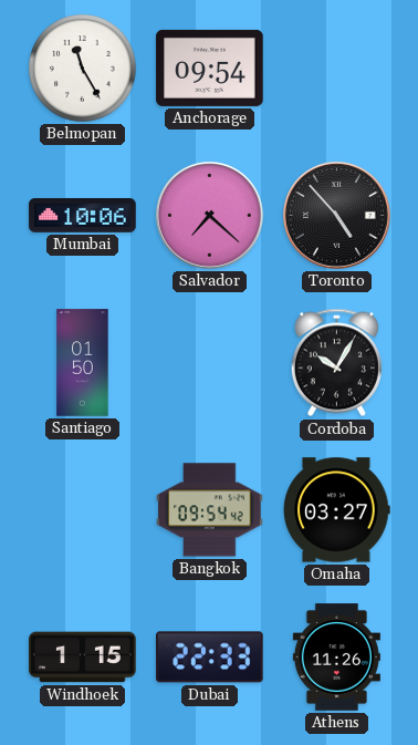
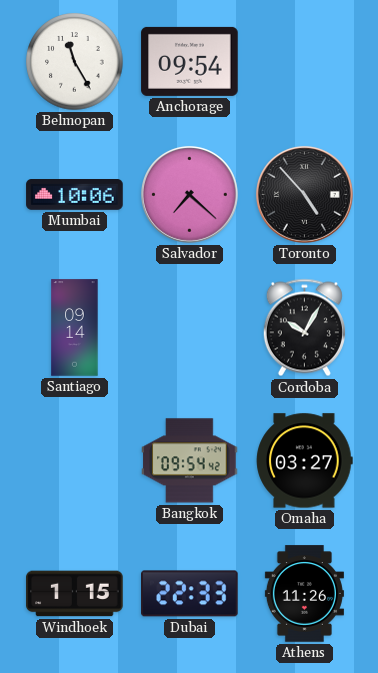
Santiago: 01:50 -> 09:14 (75, 328)
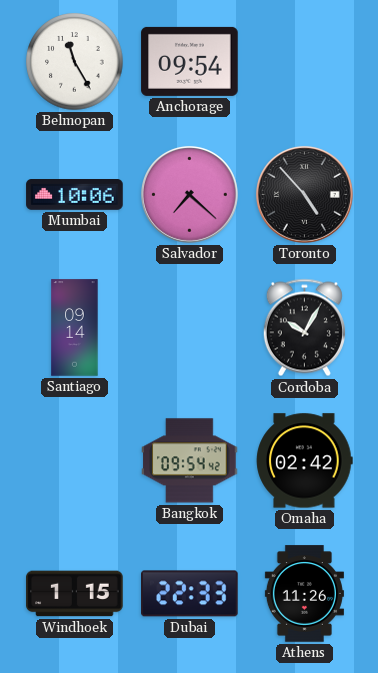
Omaha: 03:27 -> 02:42 (305, 461)
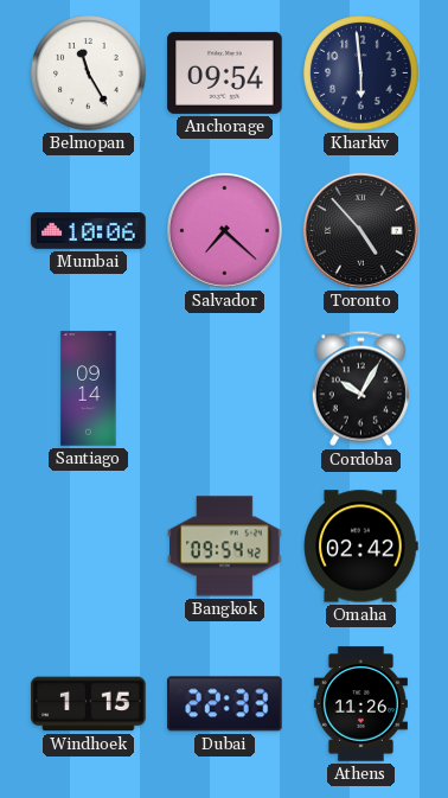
Kharkiv: none -> 5:59 (361, 74)
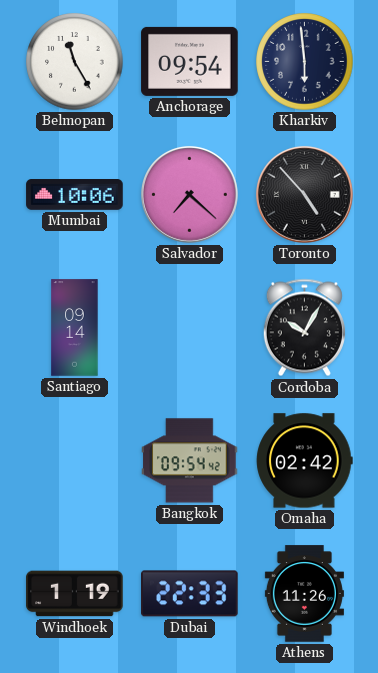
Windhoek: 1:15 -> 1:19 (75, 594)
